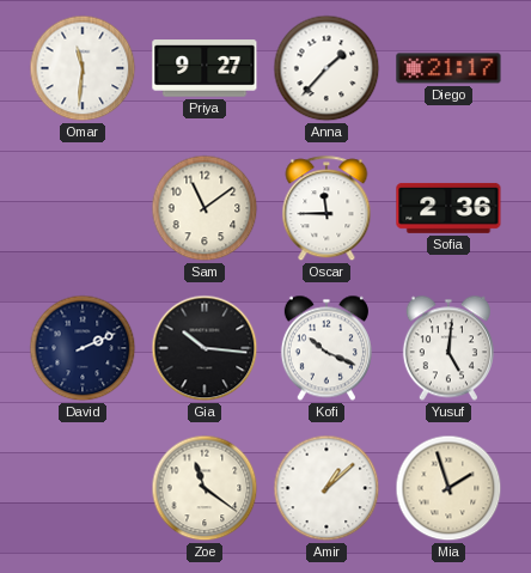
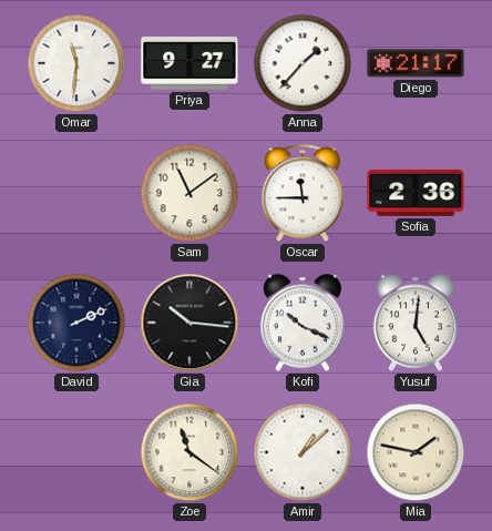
Mia: 1:57 -> 1:47 (416, 452)
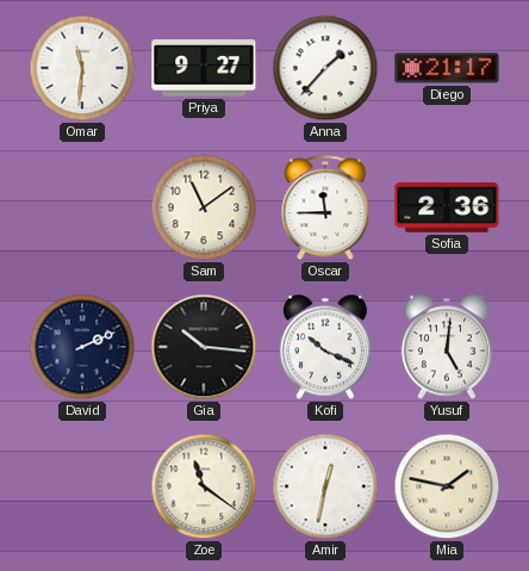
Amir: 1:08 -> 12:32 (325, 486)
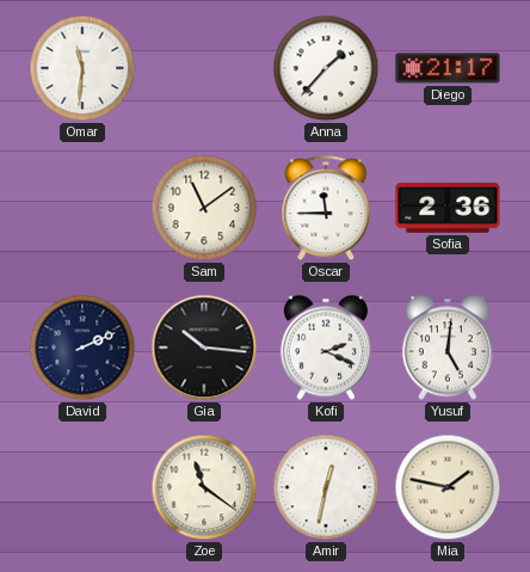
Priya: 9:27 -> none (204, 68)
Kofi: 10:19 -> 2:19 (326, 347)
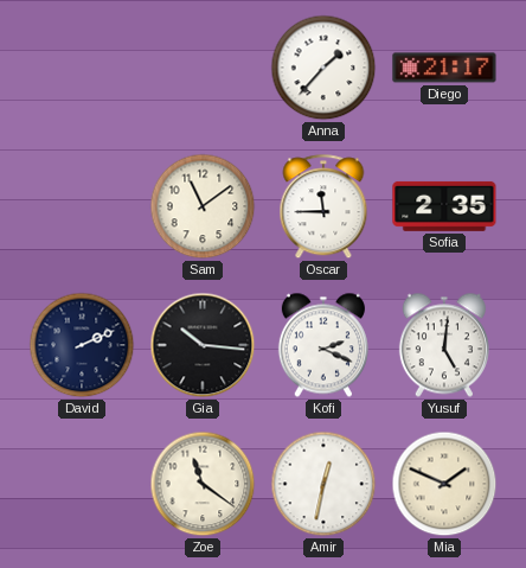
Omar: 11:31 -> none (82, 68)
Sofia: 2:36 -> 2:35 (444, 206)
Mia: 1:47 -> 1:49 (444, 484)
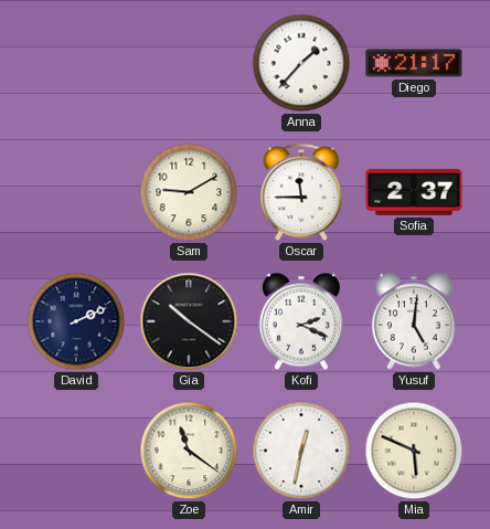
Sam: 11:09 -> 9:10 (189, 192)
Sofia: 2:35 -> 2:37 (414, 192)
Gia: 10:16 -> 10:21 (189, 321)
Mia: 1:49 -> 5:49 (414, 451)
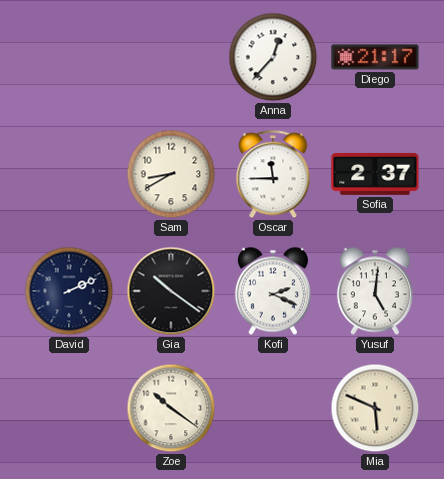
Anna: 1:37 -> 12:37 (273, 57)
Sam: 9:10 -> 8:40 (171, 174)
Zoe: 11:21 -> 10:21 (171, 408)
Amir: 12:32 -> none (301, 451)
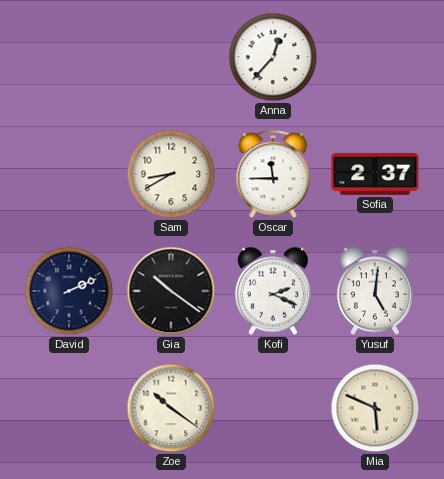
Diego: 21:17 -> none (375, 57)
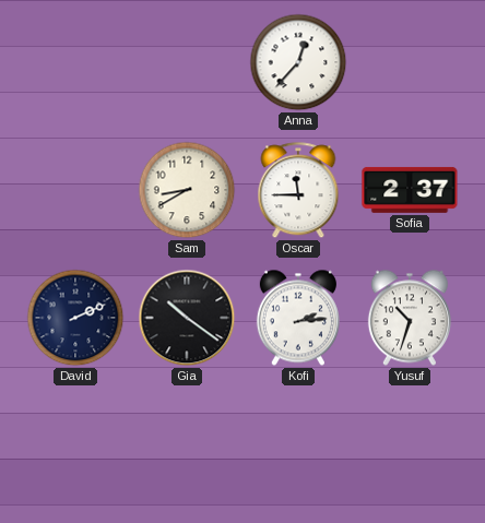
Kofi: 2:19 -> 2:14 (298, 318)
Yusuf: 5:01 -> 10:33 (410, 318)
Zoe: 10:21 -> none (171, 408)
Mia: 5:49 -> none (375, 408)
